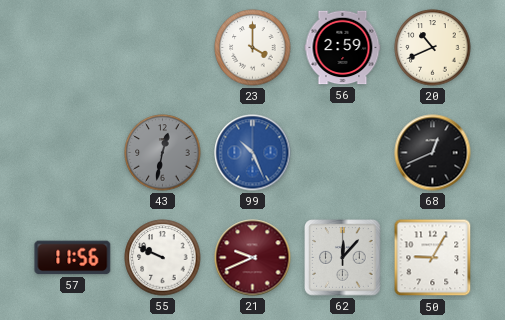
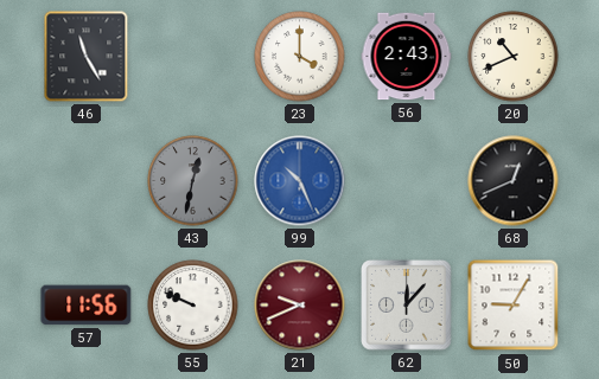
46: none -> 11:25 (87, 57)
56: 2:59 -> 2:43 (407, 57)
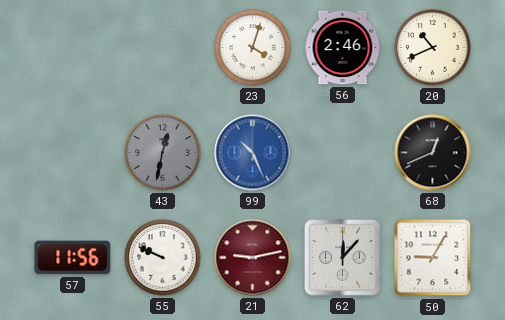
46: 11:25 -> none (87, 57)
23: 4:00 -> 4:03 (253, 48)
56: 2:43 -> 2:46 (343, 48)
21: 9:41 -> 9:13 (253, 258)
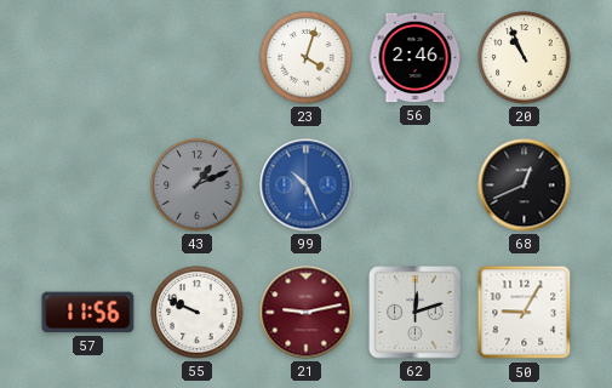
20: 10:41 -> 10:56 (525, 58)
43: 12:32 -> 1:11 (198, 186)
62: 12:07 -> 12:12 (416, 313)
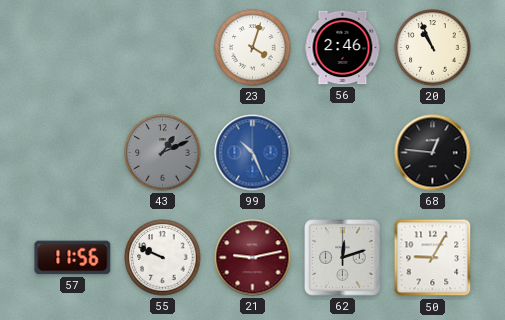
68: 12:41 -> 12:46 (433, 153)
